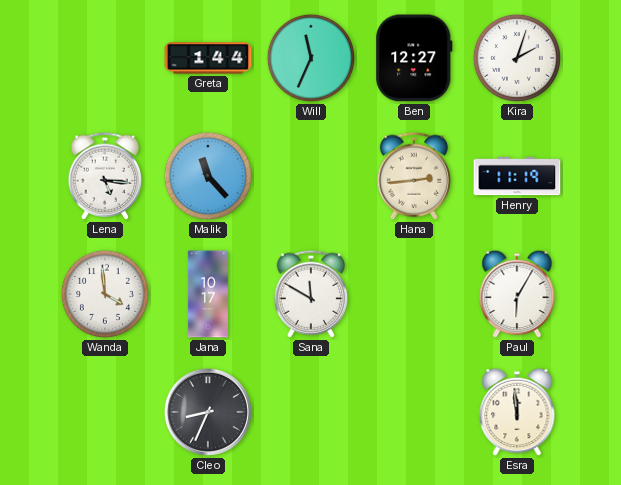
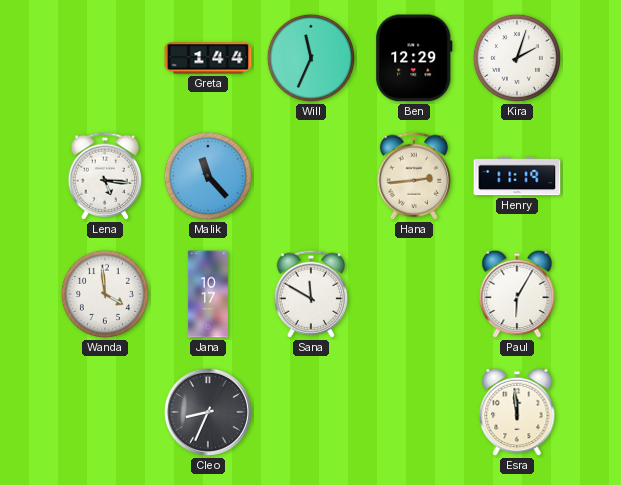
Ben: 12:27 -> 12:29 (414, 58)
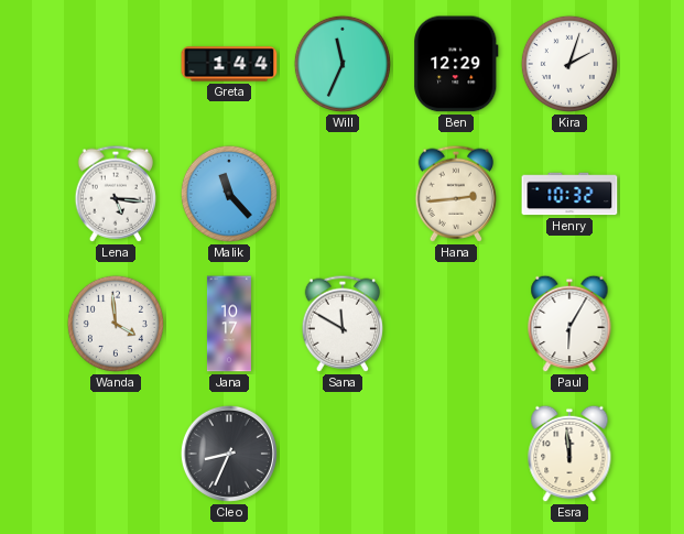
Henry: 11:19 -> 10:32 (569, 194)
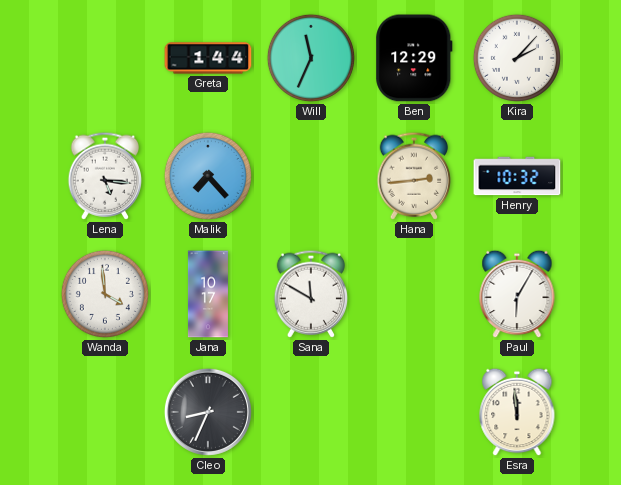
Kira: 2:03 -> 2:07 (517, 58)
Malik: 11:23 -> 7:23 (208, 176)
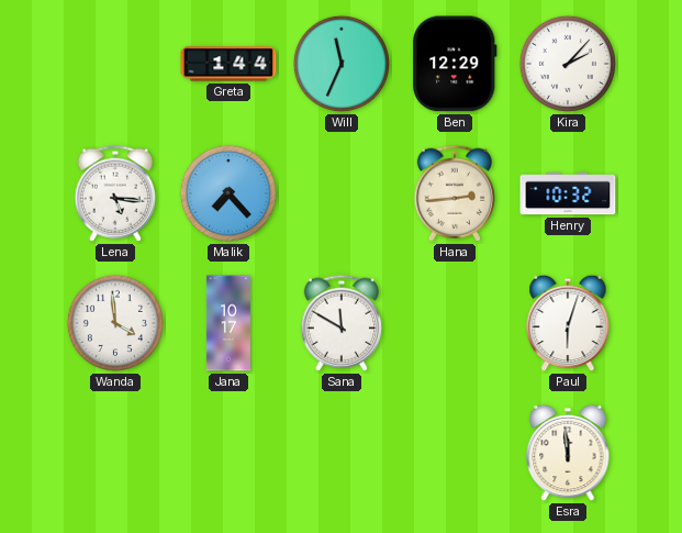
Paul: 6:05 -> 6:03 (568, 323)
Cleo: 8:34 -> none (208, 412)
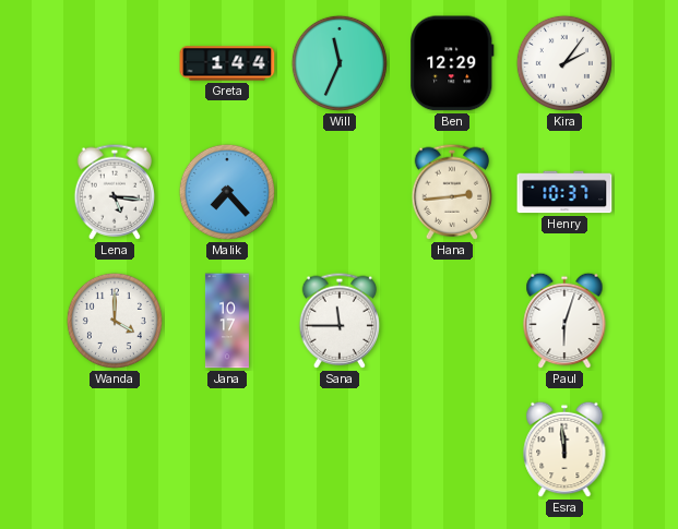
Kira: 2:07 -> 2:06 (564, 63)
Henry: 10:32 -> 10:37 (564, 192)
Wanda: 3:59 -> 4:00 (115, 321)
Sana: 11:50 -> 11:45 (340, 321)
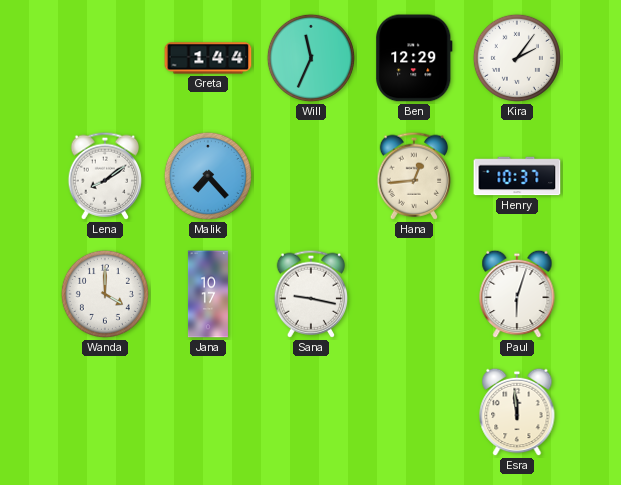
Lena: 5:16 -> 8:09 (105, 176)
Hana: 2:44 -> 12:44 (414, 176)
Sana: 11:45 -> 9:17 (311, 294)
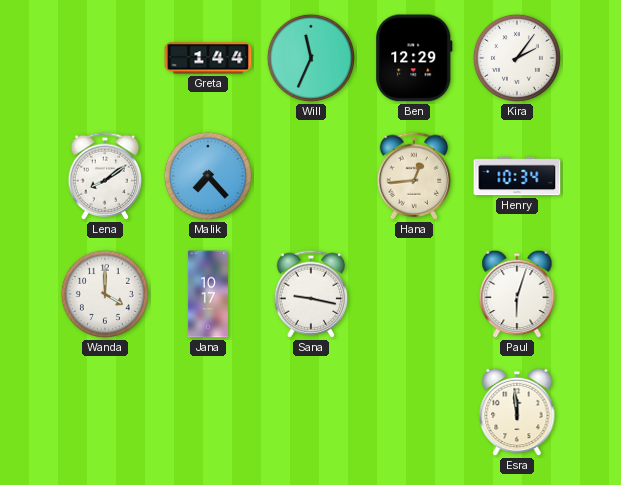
Henry: 10:37 -> 10:34 (517, 176)
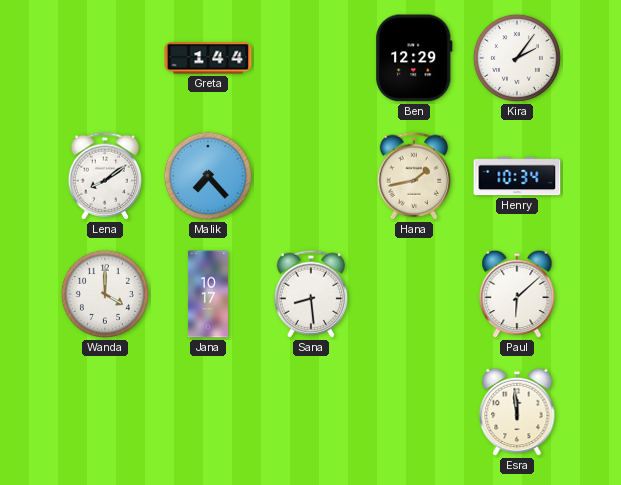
Will: 11:34 -> none (311, 58)
Hana: 12:44 -> 1:43 (414, 176)
Sana: 9:17 -> 8:29 (311, 294)
Paul: 6:03 -> 6:08 (517, 294)
